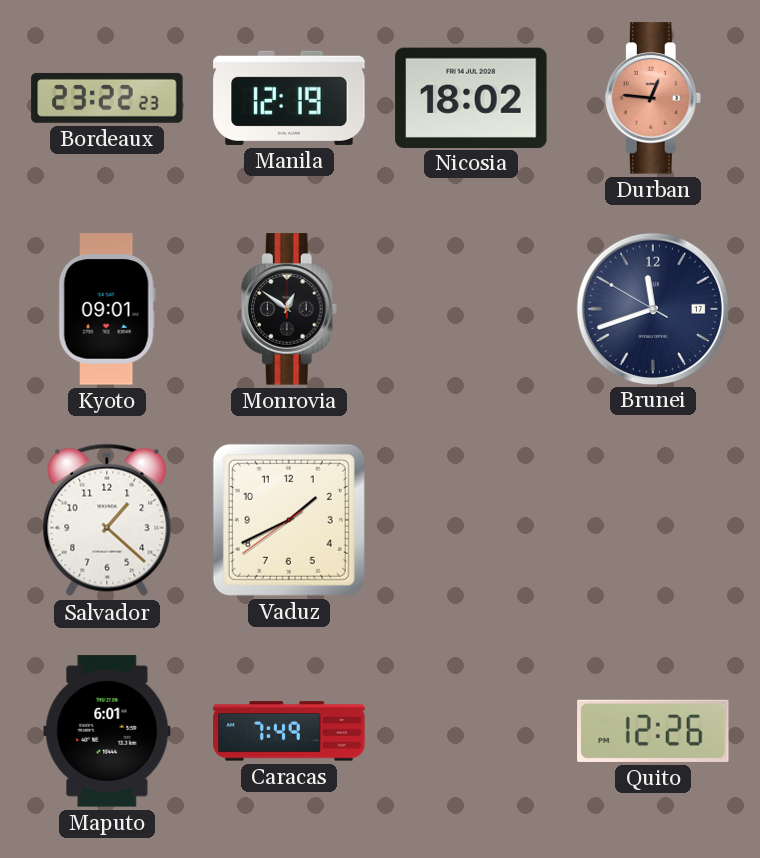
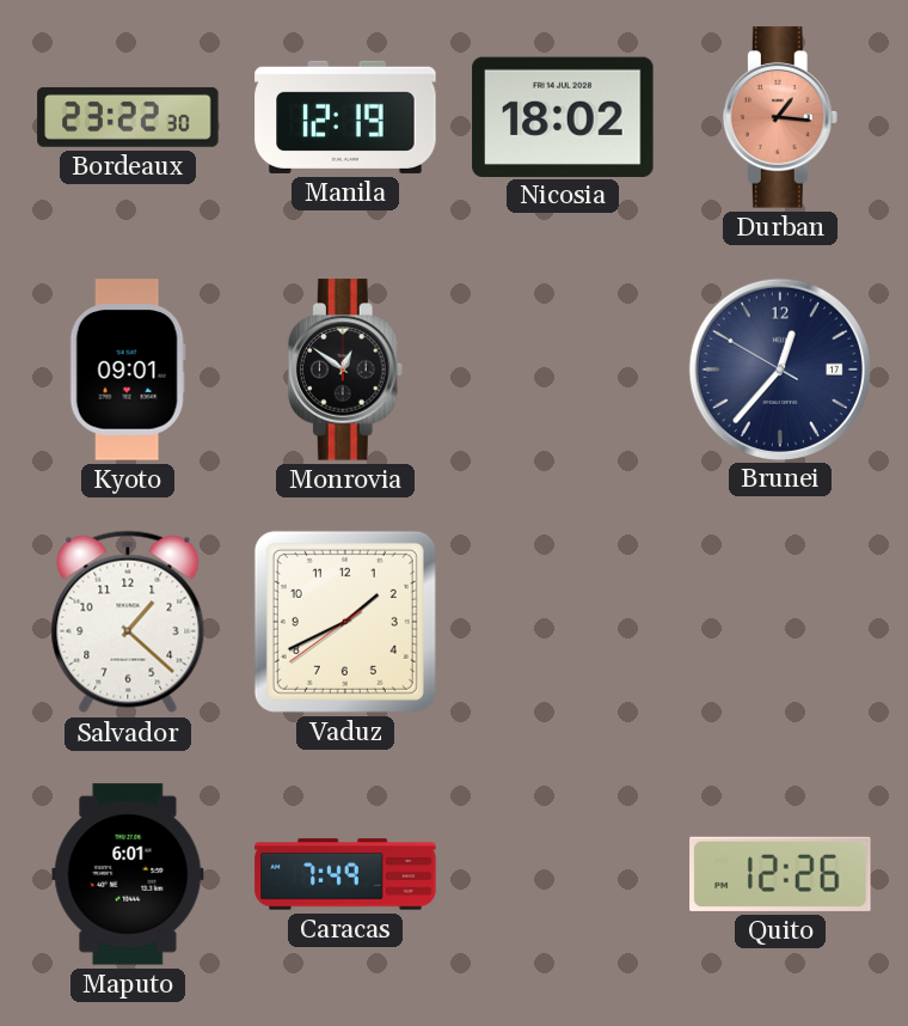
Bordeaux: 23:22:23 -> 23:22:30 (128, 117)
Durban: 12:46 -> 1:16 (780, 117)
Brunei: 11:41 -> 12:36 (779, 368)
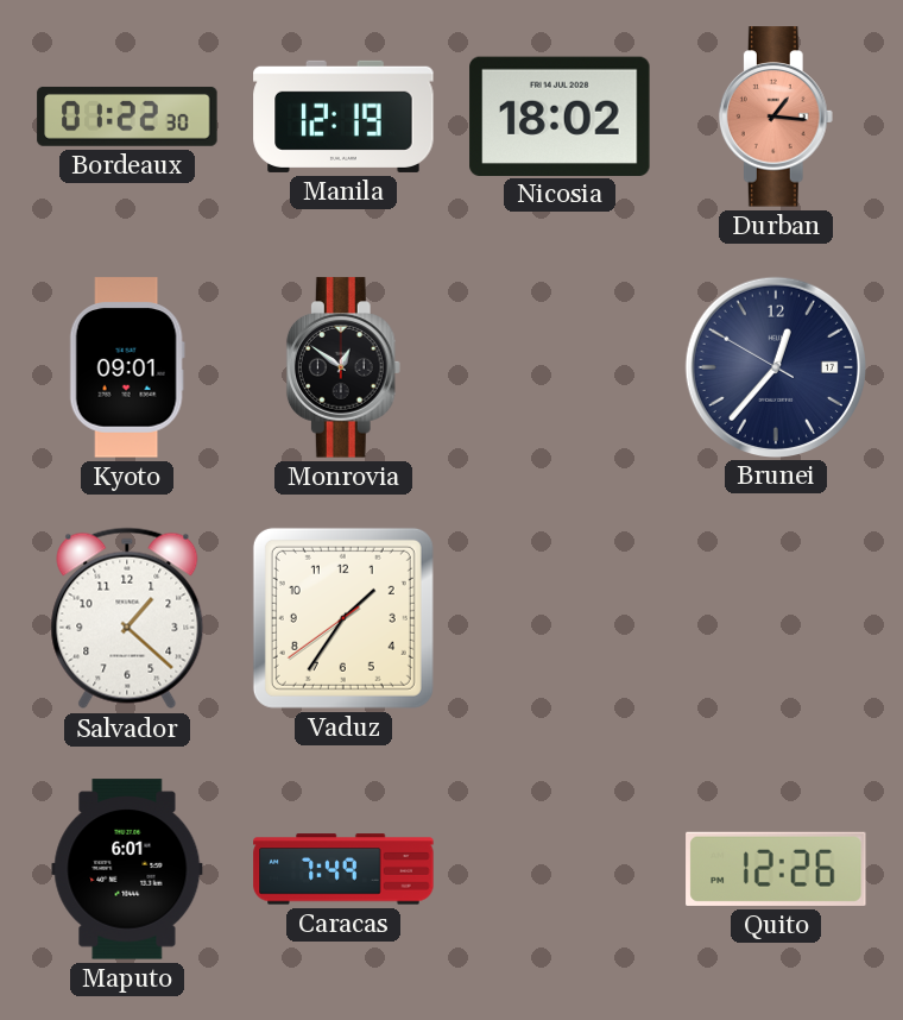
Bordeaux: 23:22 -> 01:22 (127, 117)
Vaduz: 1:40 -> 1:35 (343, 618)
